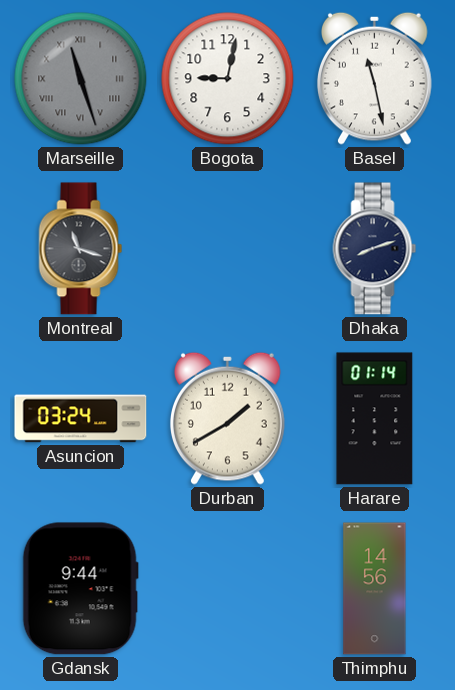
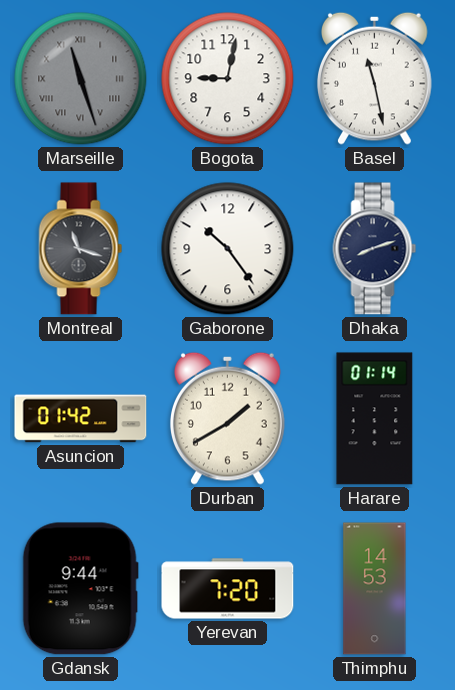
Gaborone: none -> 10:24 (228, 249)
Asuncion: 03:24 -> 01:42 (81, 419)
Yerevan: none -> 7:20 (228, 589)
Thimphu: 14:56 -> 14:53 (375, 589)
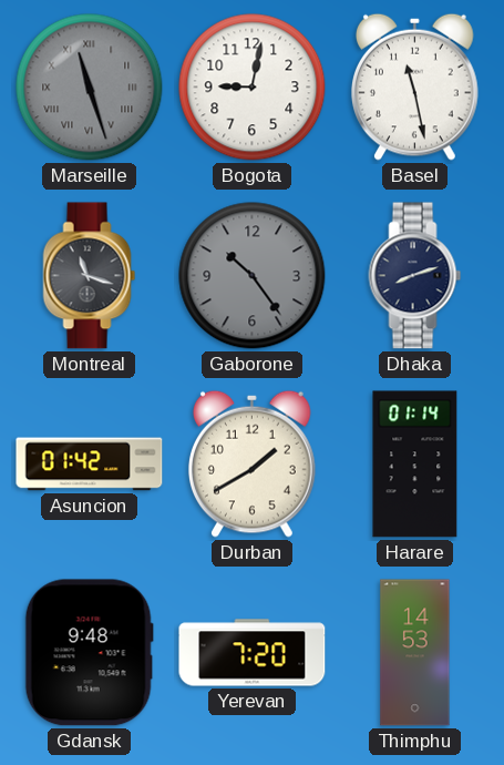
Gaborone dial: white -> grey (253, 276)
Gdansk: 9:44 -> 9:48 (89, 653)
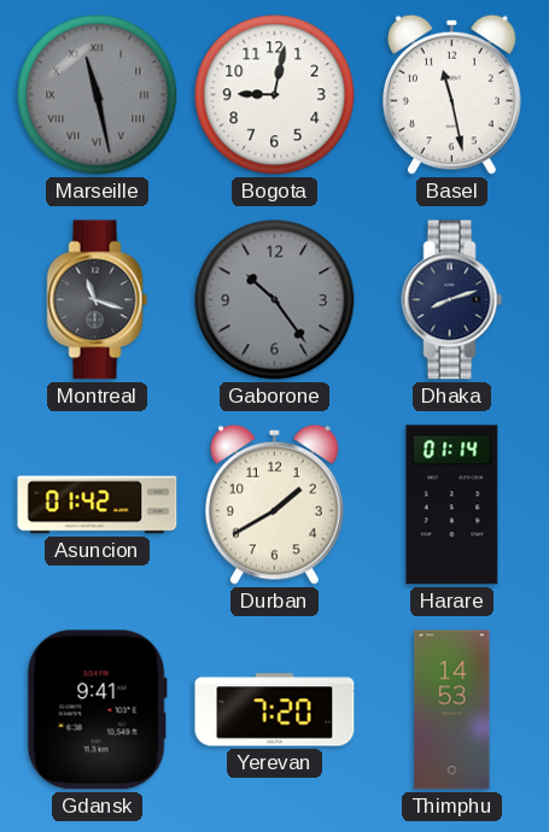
Marseille: 11:27 -> 11:28 (98, 95)
Gdansk: 9:48 -> 9:41 (97, 710)
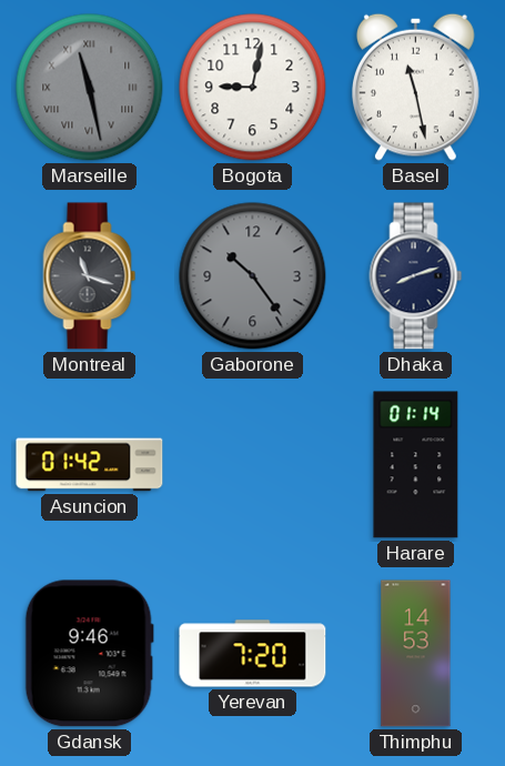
Durban: 1:40 -> none (274, 504)
Gdansk: 9:41 -> 9:46 (89, 654)
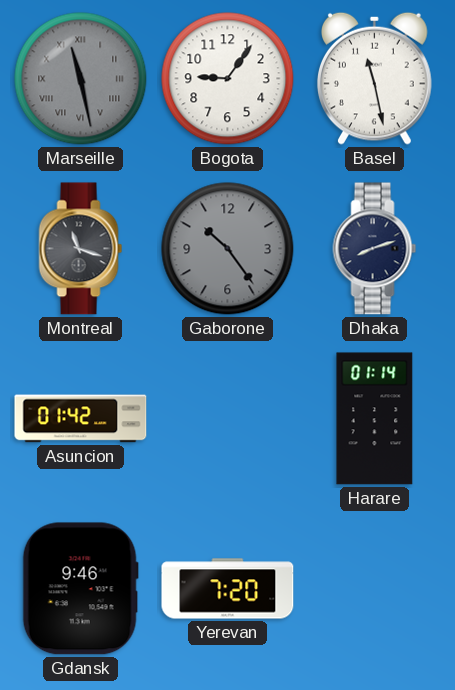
Bogota: 9:02 -> 9:06 (228, 79)
Thimphu: 14:53 -> none (416, 654)
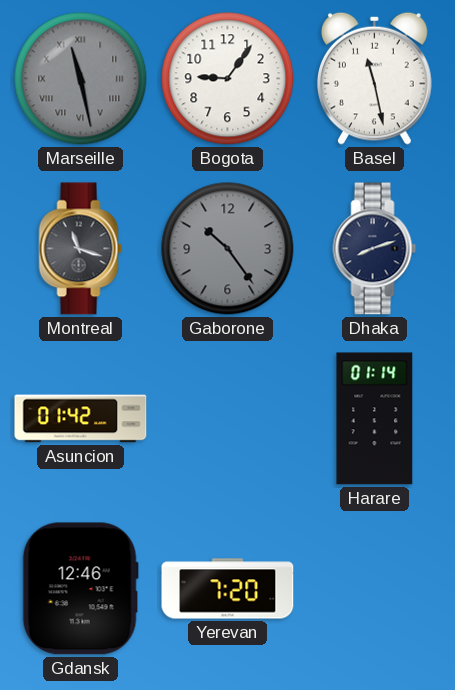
Gdansk: 9:46 -> 12:46 (80, 589)
